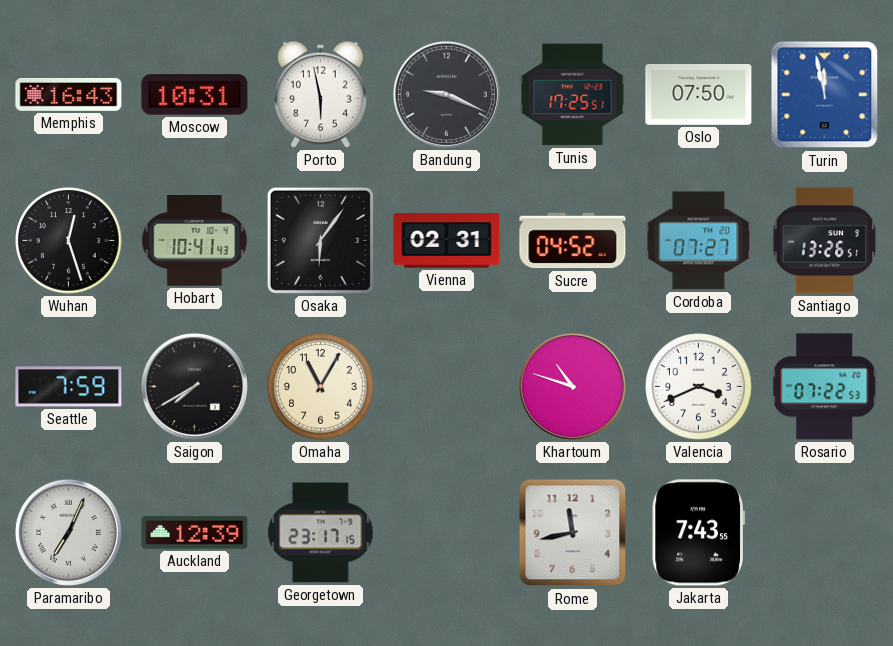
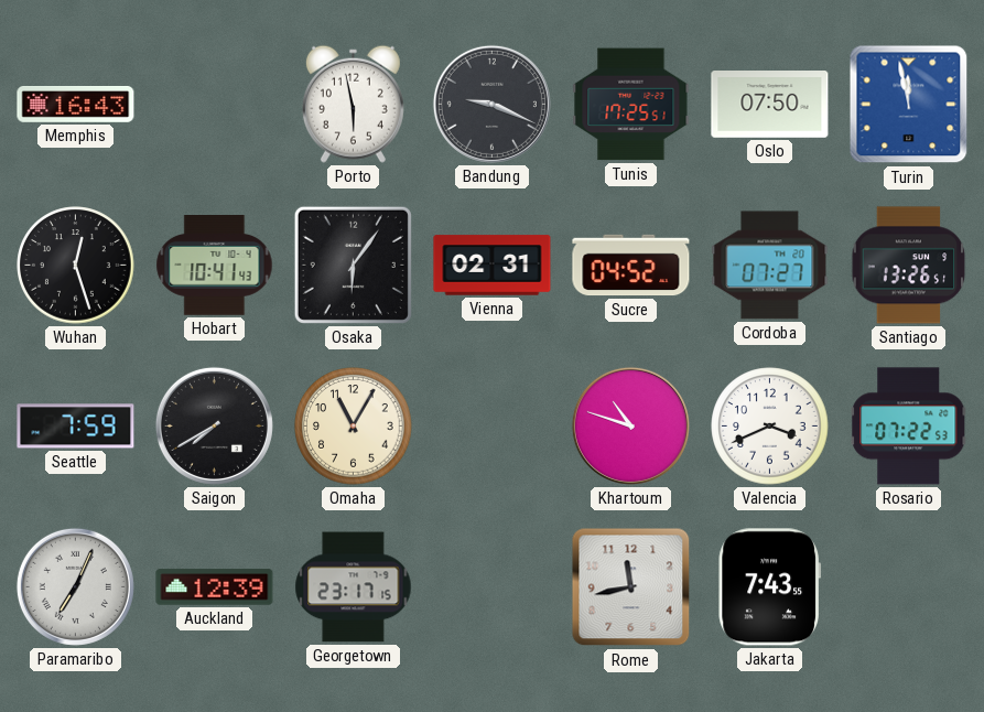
Moscow: 10:31 -> none (195, 95)
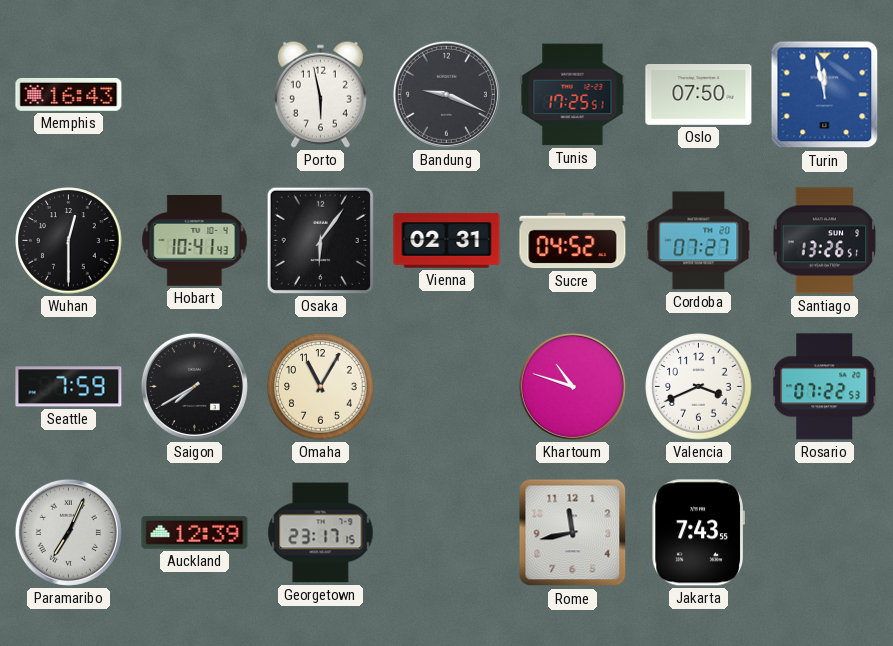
Wuhan: 12:27 -> 12:30 (69, 241)
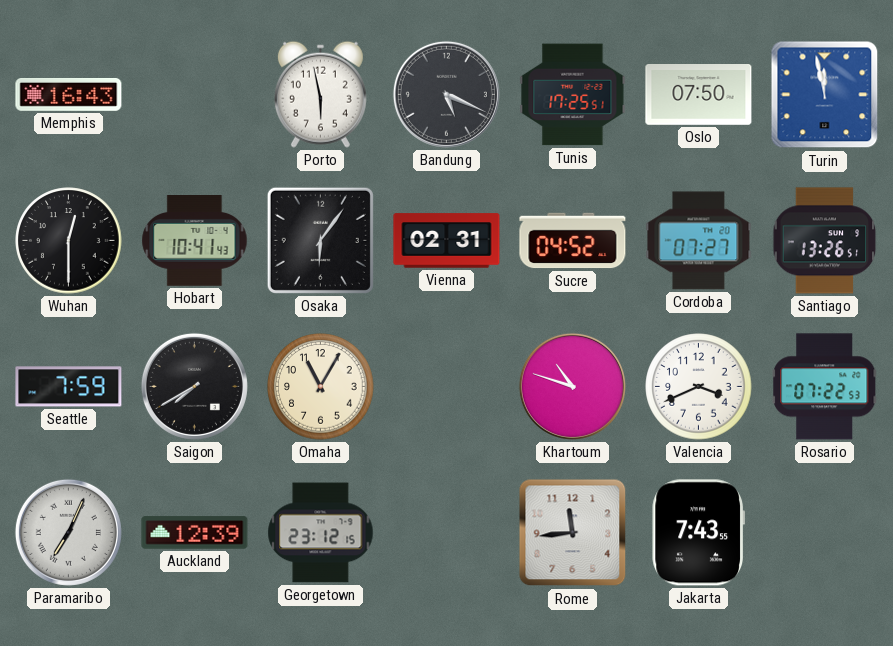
Bandung: 9:19 -> 5:19 (446, 94)
Georgetown: 23:17 -> 23:12 (321, 533)
Rome: 11:43 -> 11:44 (573, 533)
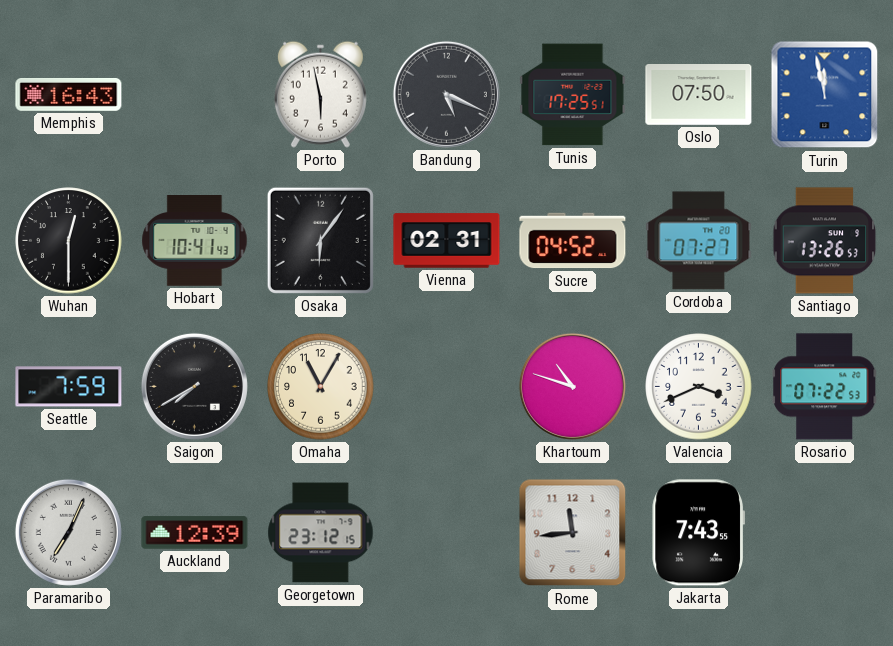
Santiago: 13:26:51 -> 13:26:53 (825, 241)
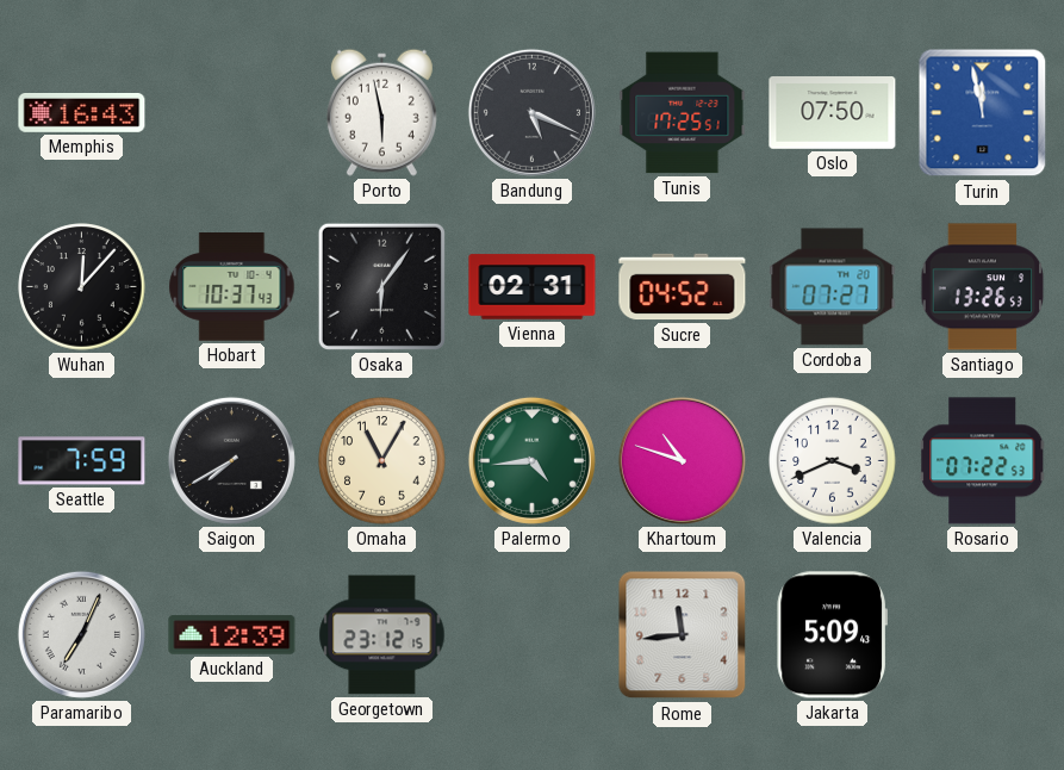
Wuhan: 12:30 -> 12:07 (82, 287)
Hobart: 10:41 -> 10:37 (232, 287)
Palermo: none -> 4:44 (531, 460)
Jakarta: 7:43 -> 5:09 (832, 635)
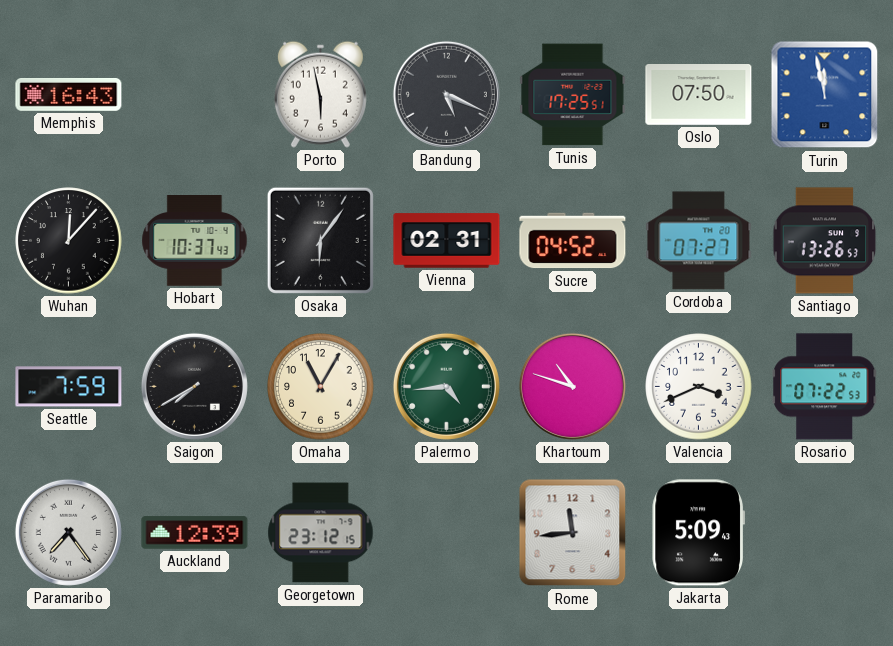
Paramaribo: 7:04 -> 7:24 (68, 532)
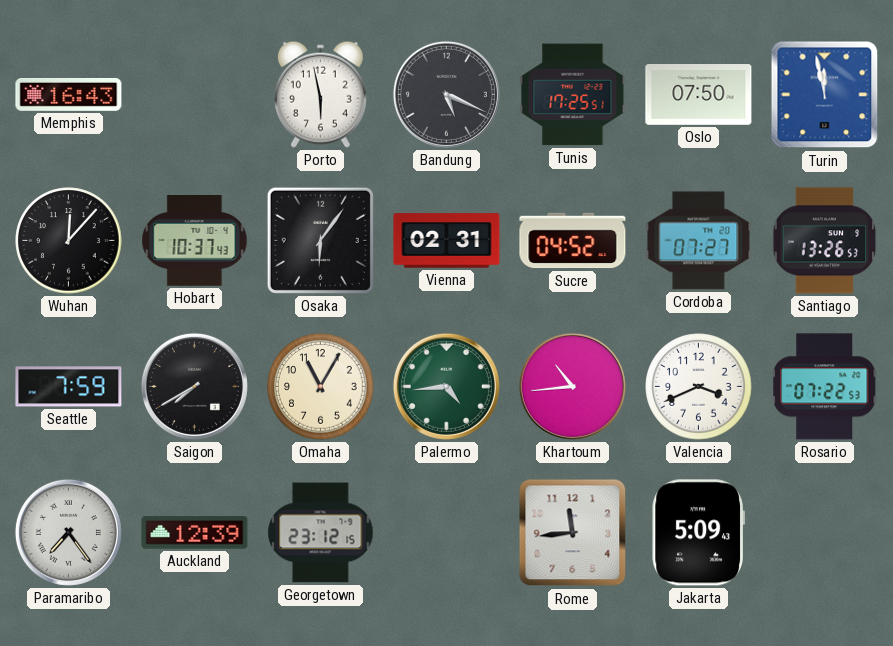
Khartoum: 10:48 -> 10:44 (572, 386)
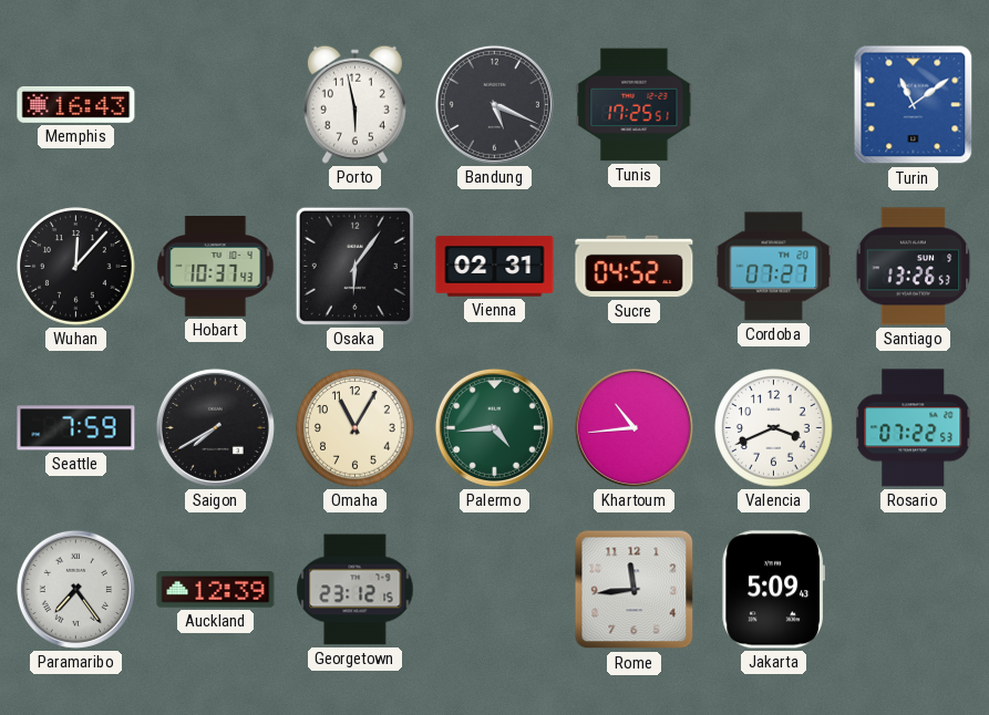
Oslo: 07:50 -> none (699, 95)
Turin: 11:58 -> 11:09 (914, 105)
